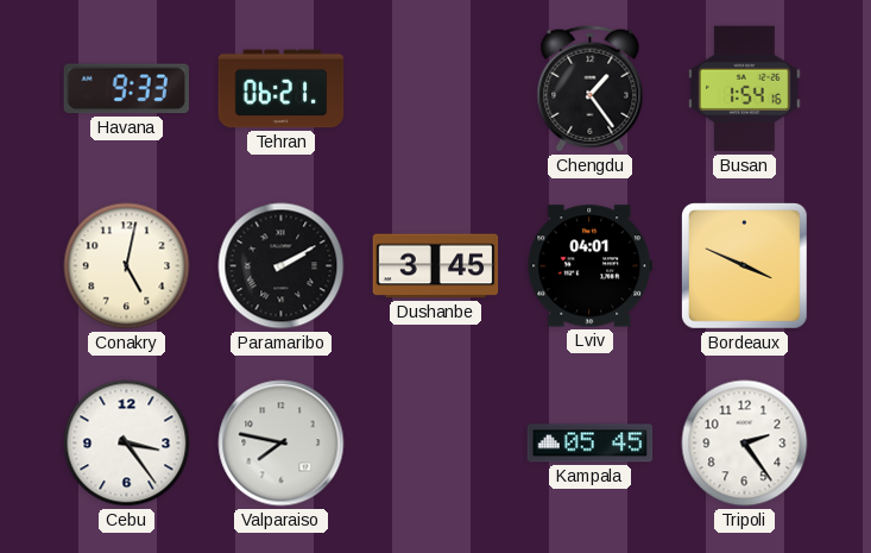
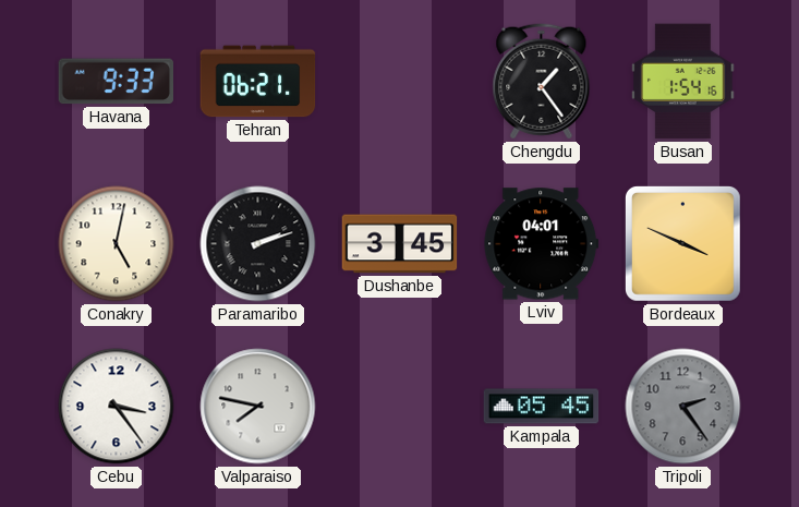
Paramaribo: 2:10 -> 2:12 (258, 244)
Tripoli dial: white -> grey (683, 407)
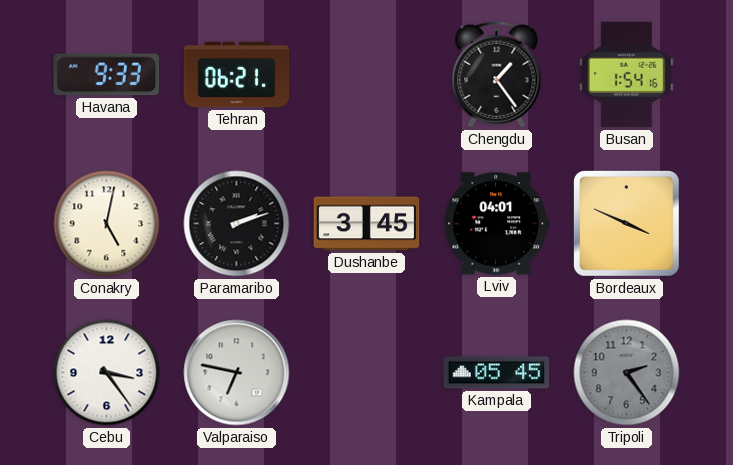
Valparaiso: 7:47 -> 6:47 (237, 373)
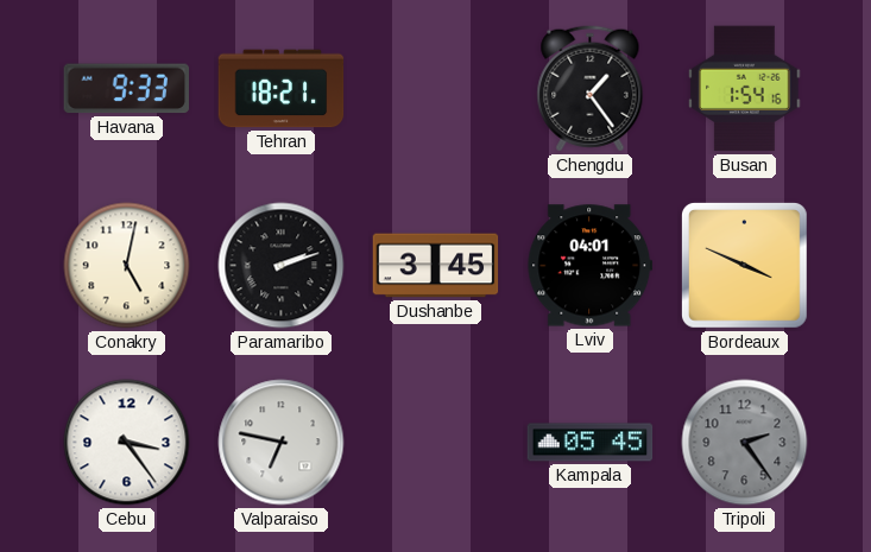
Tehran: 06:21 -> 18:21 (282, 89)
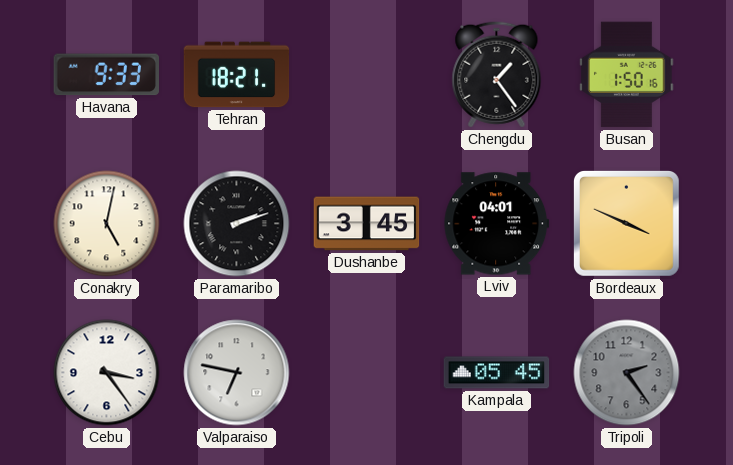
Busan: 1:54 -> 1:50 (627, 75)
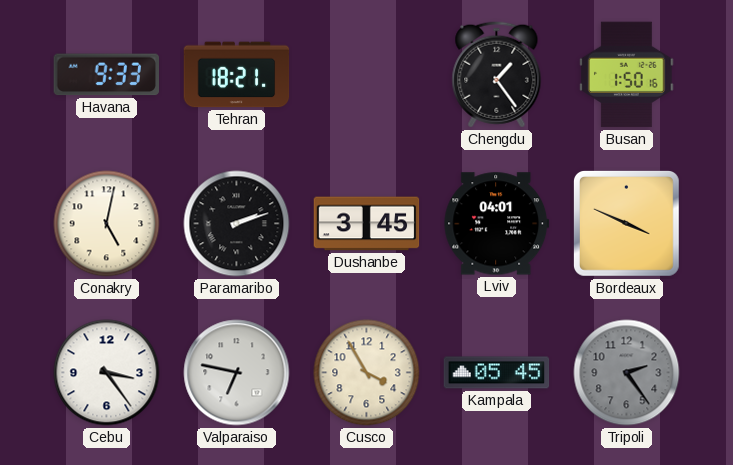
Cusco: none -> 3:55 (367, 373)
